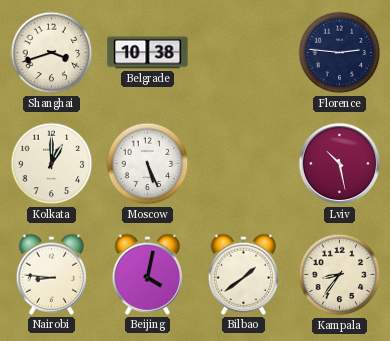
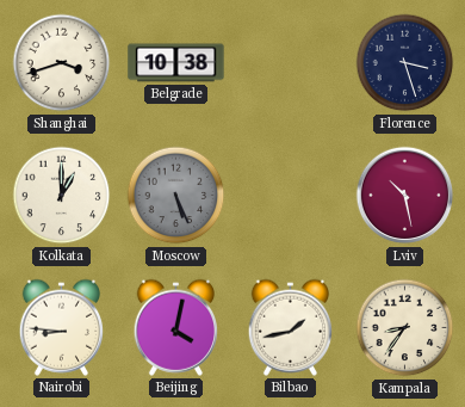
Florence: 2:46 -> 3:27 (405, 63)
Moscow dial: white -> grey (176, 196)
Bilbao: 1:39 -> 1:43 (291, 327)
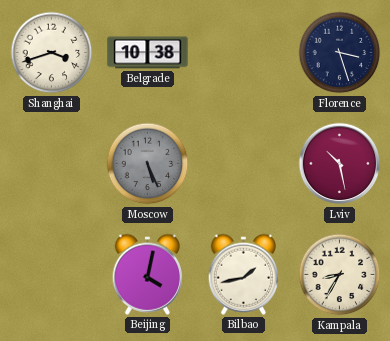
Kolkata: 1:00 -> none (62, 196)
Nairobi: 8:46 -> none (62, 327)
Kampala: 8:36 -> 8:35 (340, 275)
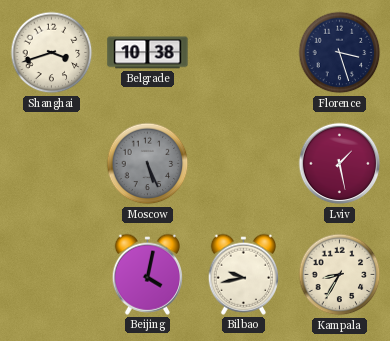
Lviv: 10:28 -> 1:28 (340, 164)
Bilbao: 1:43 -> 9:43 (244, 274)
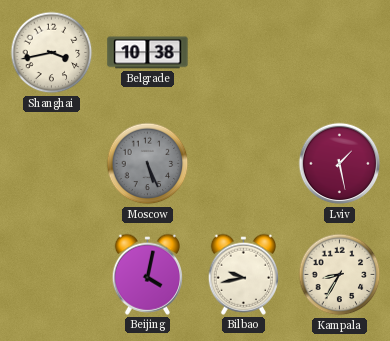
Shanghai: 3:42 -> 3:43 (52, 53)
Florence: 3:27 -> none (340, 53)
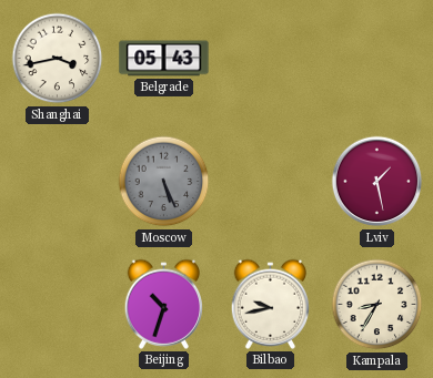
Belgrade: 10:38 -> 05:43 (164, 59)
Beijing: 4:02 -> 10:33 (164, 304)
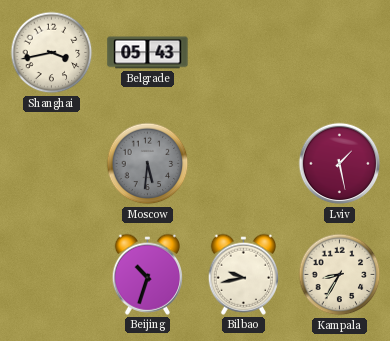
Moscow: 5:26 -> 5:31 (148, 164)
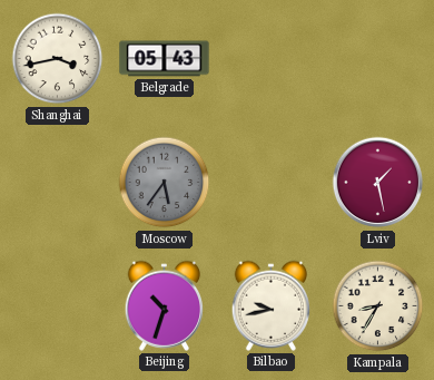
Moscow: 5:31 -> 5:36 (165, 183)
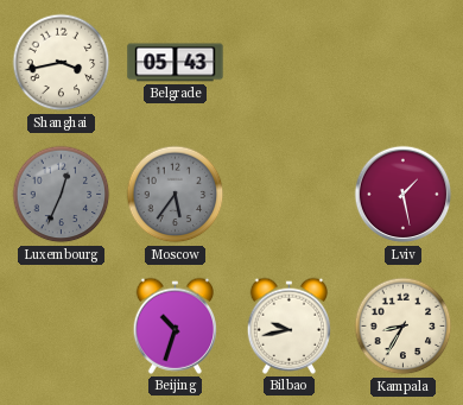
Luxembourg: none -> 12:34 (62, 195)
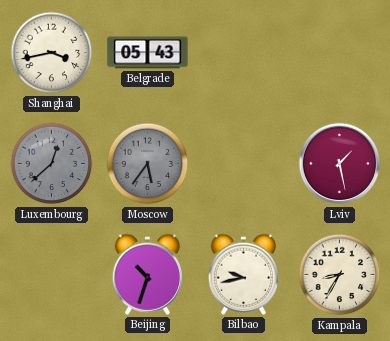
Luxembourg: 12:34 -> 12:38 (52, 164)
